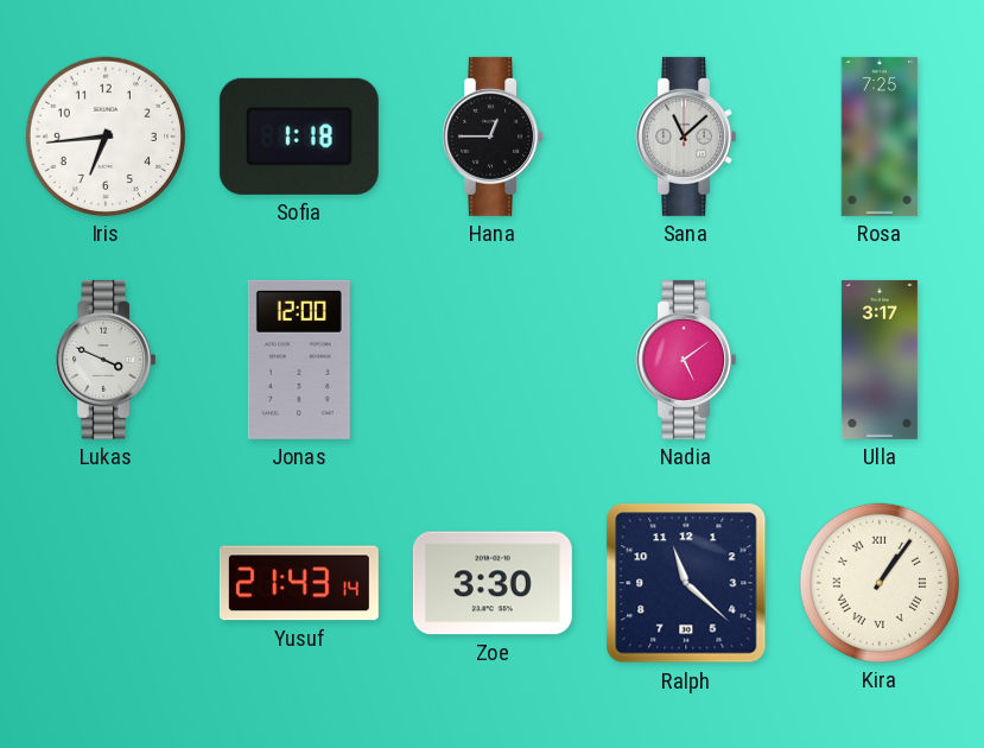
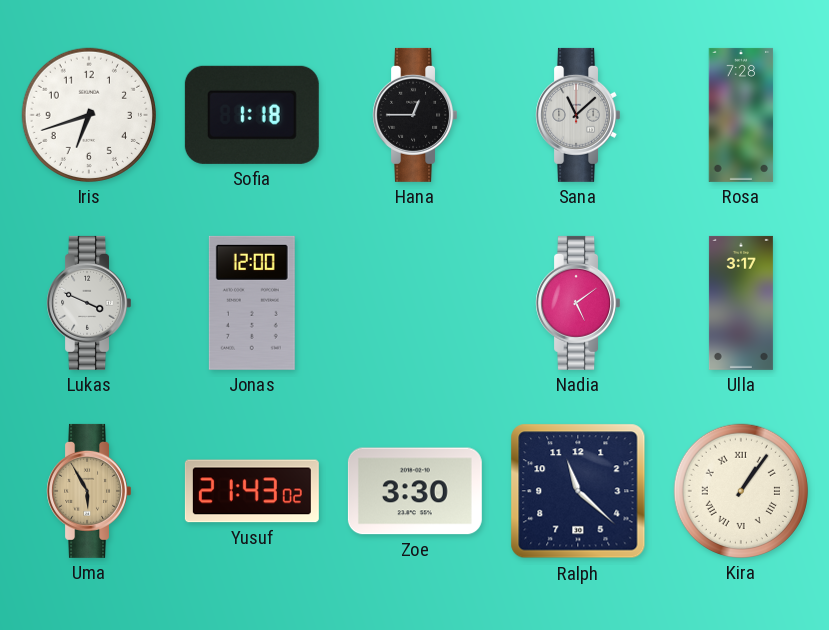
Iris: 6:44 -> 6:42 (89, 115)
Rosa: 7:25 -> 7:28 (741, 115)
Uma: none -> 5:55 (88, 491)
Yusuf: 21:43:14 -> 21:43:02 (252, 491)
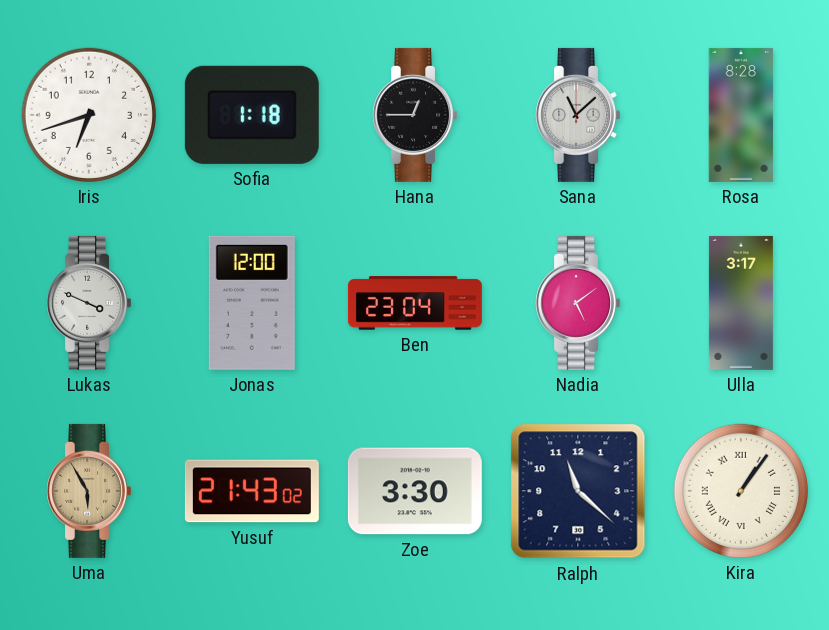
Rosa: 7:28 -> 8:28 (741, 115)
Ben: none -> 23:04 (415, 303)
